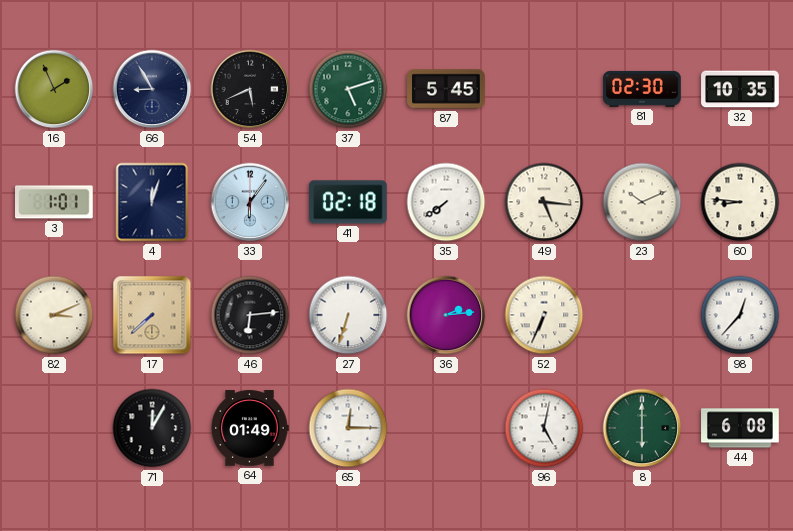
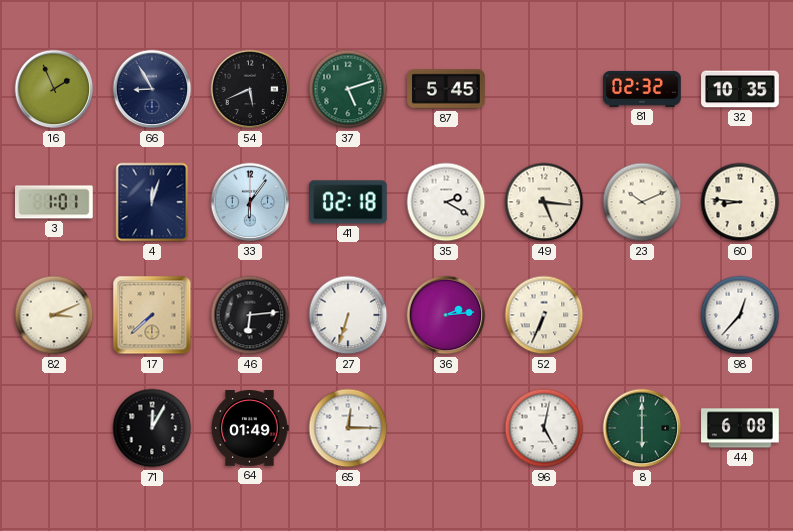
81: 02:30 -> 02:32 (642, 89)
35: 7:39 -> 2:20 (446, 202)
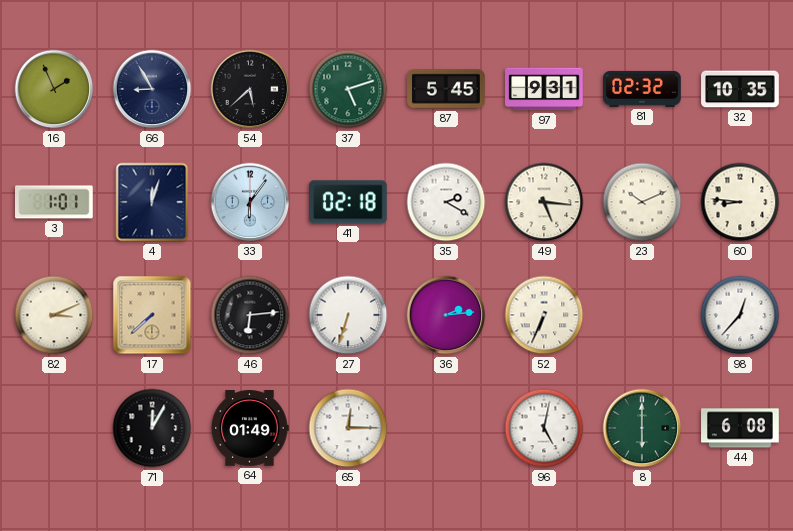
54: 5:41 -> 5:38 (250, 89)
97: none -> 9:31 (544, 89)
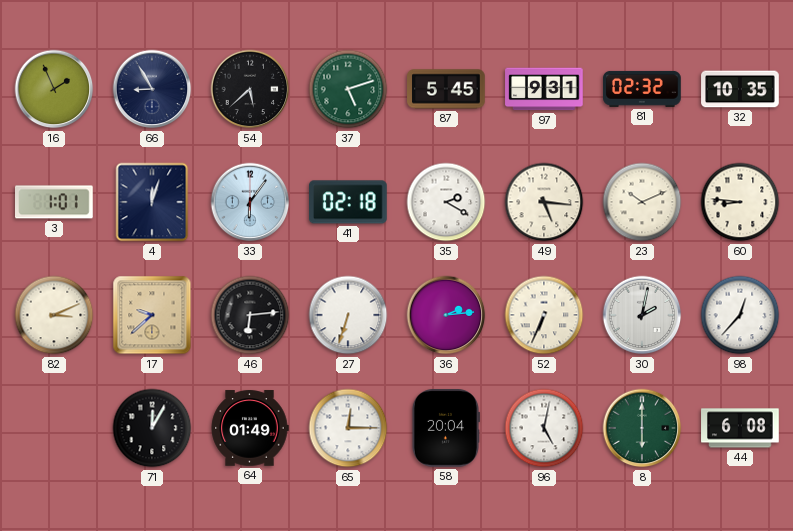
17: 7:38 -> 9:38 (152, 315)
30: none -> 2:02 (642, 315)
58: none -> 20:04 (445, 428)
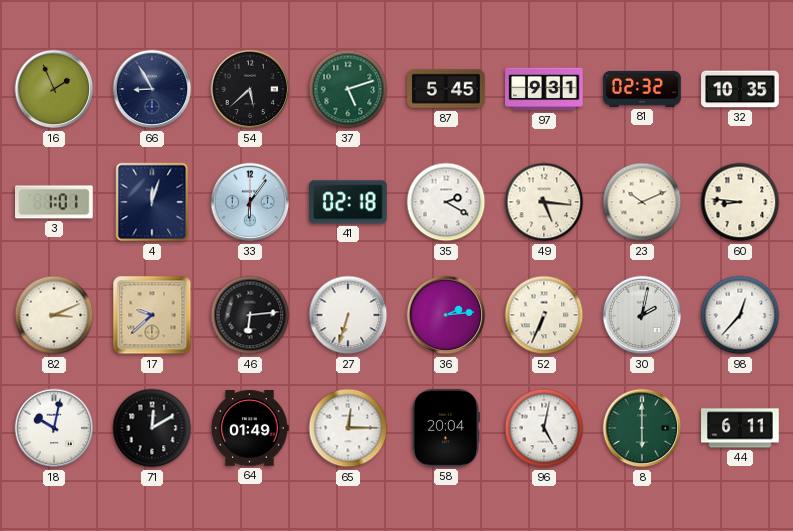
18: none -> 10:02 (54, 428)
71: 12:05 -> 12:10 (152, 428)
44: 6:08 -> 6:11 (740, 428)
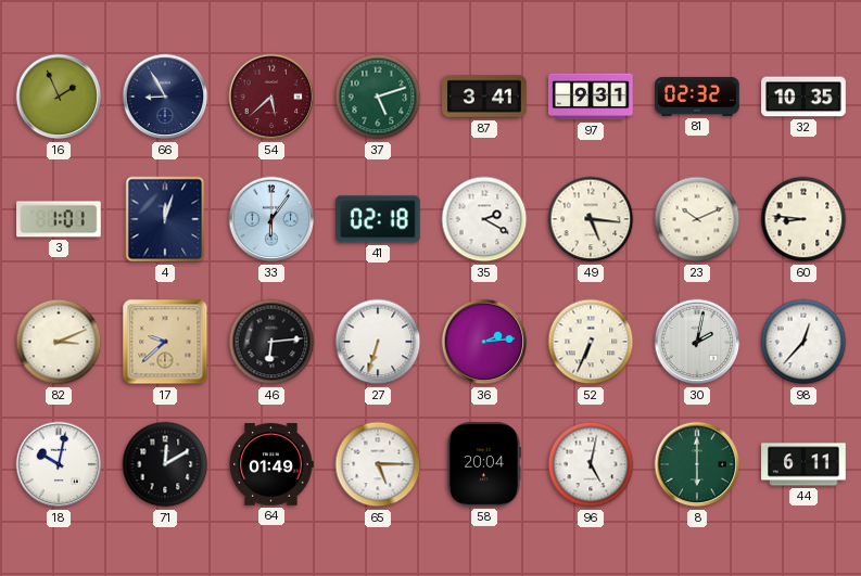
54 dial: black -> burgundy (271, 97)
87: 5:45 -> 3:41 (484, 97)
65: 12:15 -> 5:15 (378, 464)
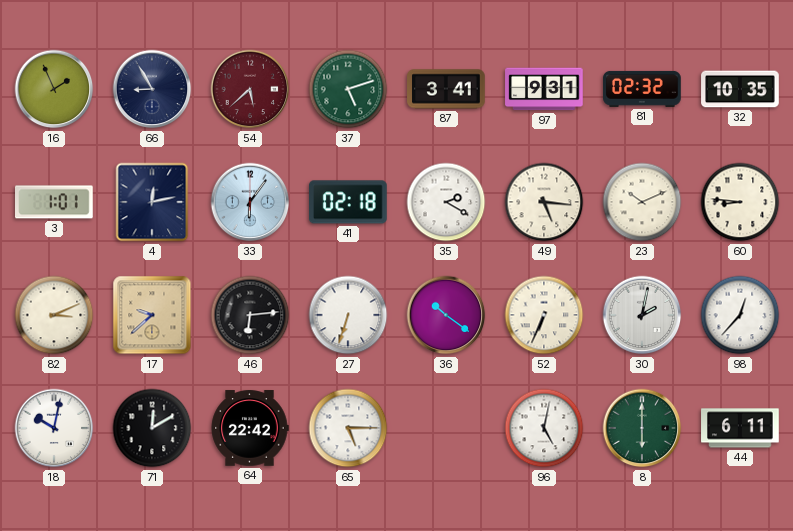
4: 12:03 -> 12:13 (152, 202)
36: 2:14 -> 10:21 (446, 315)
64: 01:49 -> 22:42 (250, 428)
58: 20:04 -> none (483, 464)
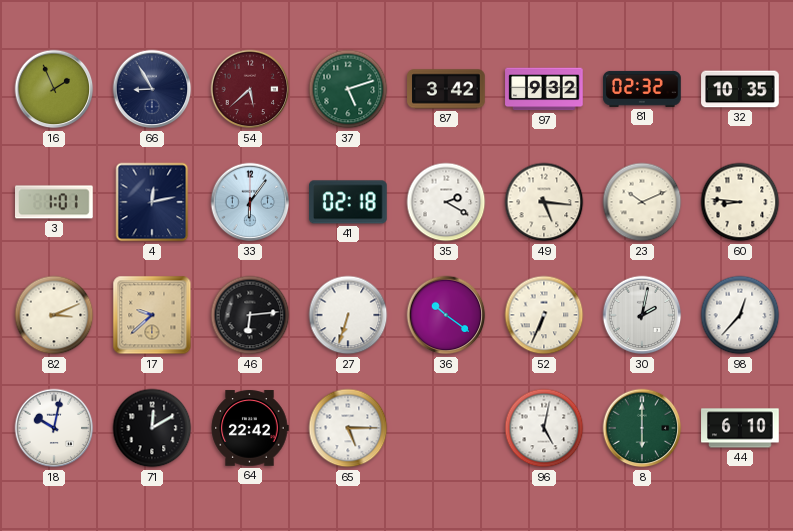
87: 3:41 -> 3:42 (446, 89)
97: 9:31 -> 9:32 (544, 89)
44: 6:11 -> 6:10 (740, 428)
